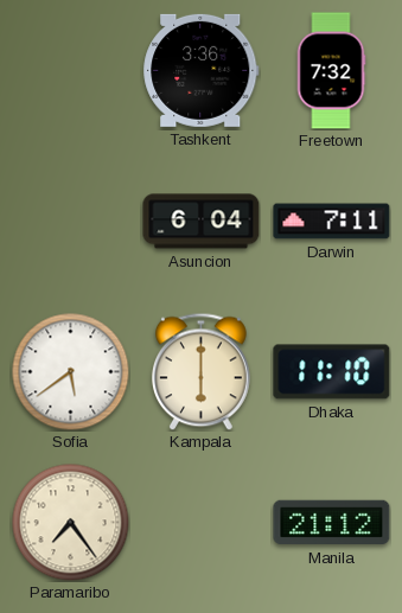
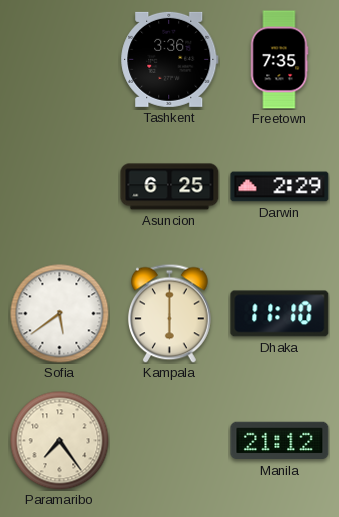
Freetown: 7:32 -> 7:35 (279, 60)
Asuncion: 6:04 -> 6:25 (170, 187)
Darwin: 7:11 -> 2:29 (280, 187)
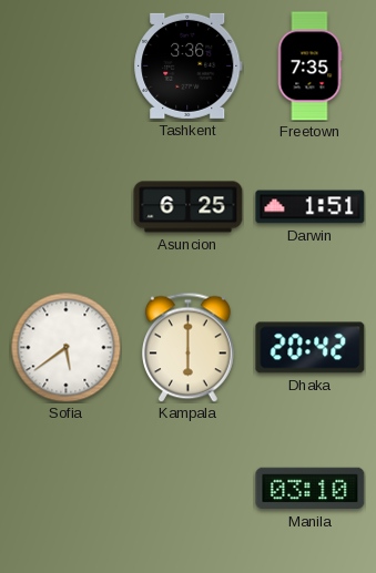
Darwin: 2:29 -> 1:51 (311, 207)
Dhaka: 11:10 -> 20:42 (311, 348)
Paramaribo: 7:24 -> none (60, 441)
Manila: 21:12 -> 03:10 (311, 489)
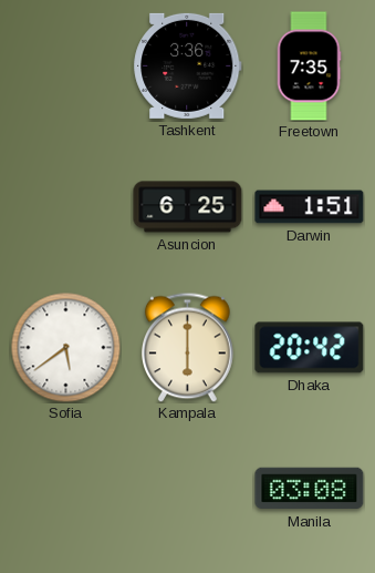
Manila: 03:10 -> 03:08 (310, 489)
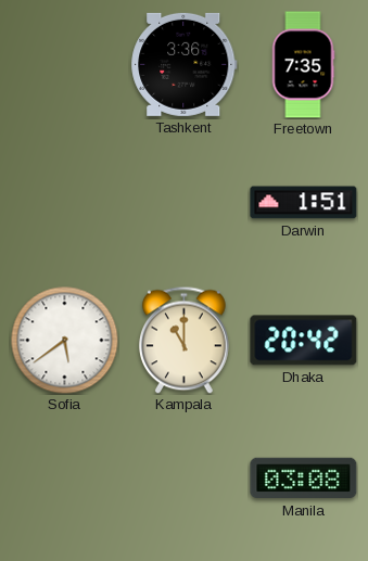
Asuncion: 6:25 -> none (188, 207)
Kampala: 6:00 -> 11:00 (183, 340)
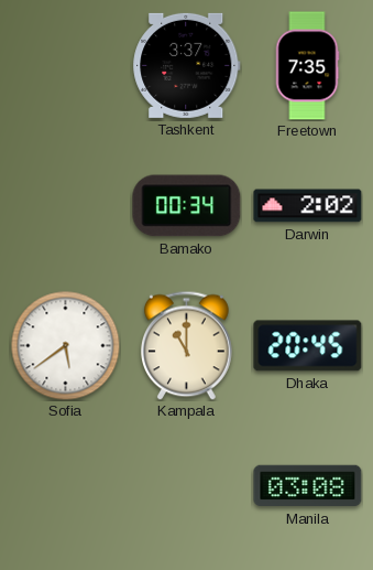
Tashkent: 3:36 -> 3:37 (187, 65)
Bamako: none -> 00:34 (187, 206)
Darwin: 1:51 -> 2:02 (308, 206)
Dhaka: 20:42 -> 20:45 (308, 346)
